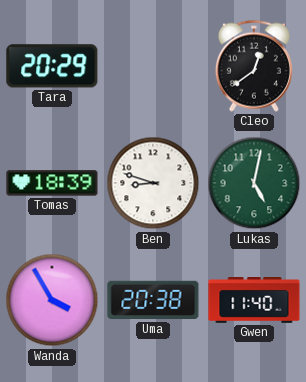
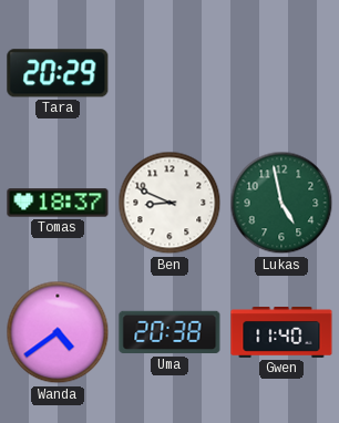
Cleo: 12:39 -> none (254, 66)
Tomas: 18:39 -> 18:37 (58, 203)
Ben: 8:48 -> 8:49 (169, 203)
Lukas: 5:02 -> 4:58 (281, 203)
Wanda: 3:55 -> 4:39 (58, 332)
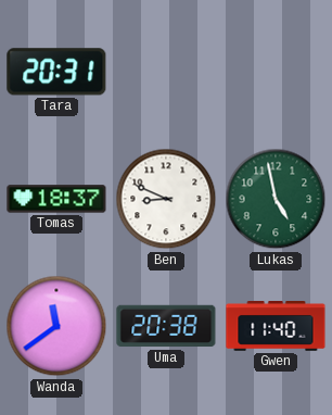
Tara: 20:29 -> 20:31 (56, 72)
Wanda: 4:39 -> 11:39 (56, 326)
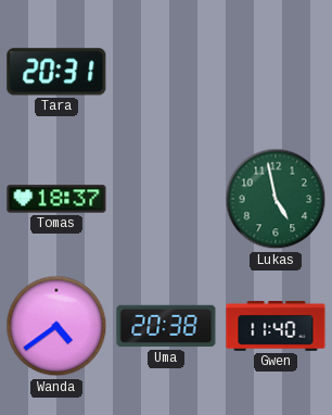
Ben: 8:49 -> none (166, 199)
Wanda: 11:39 -> 4:39 (56, 326)
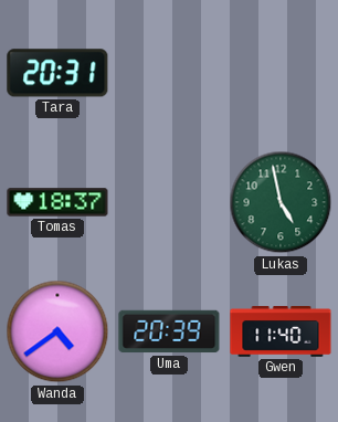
Uma: 20:38 -> 20:39 (169, 331)
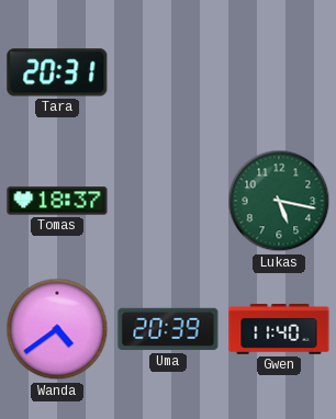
Lukas: 4:58 -> 5:17 (279, 201)
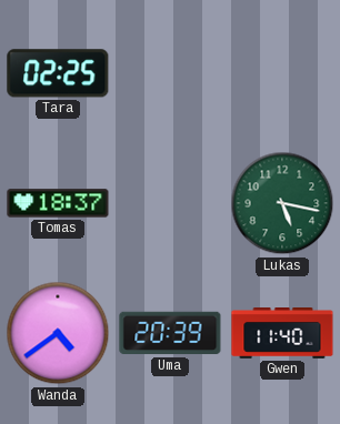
Tara: 20:31 -> 02:25 (58, 73)
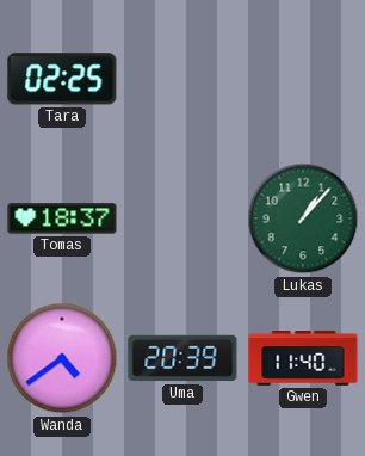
Lukas: 5:17 -> 1:07 (303, 218)
